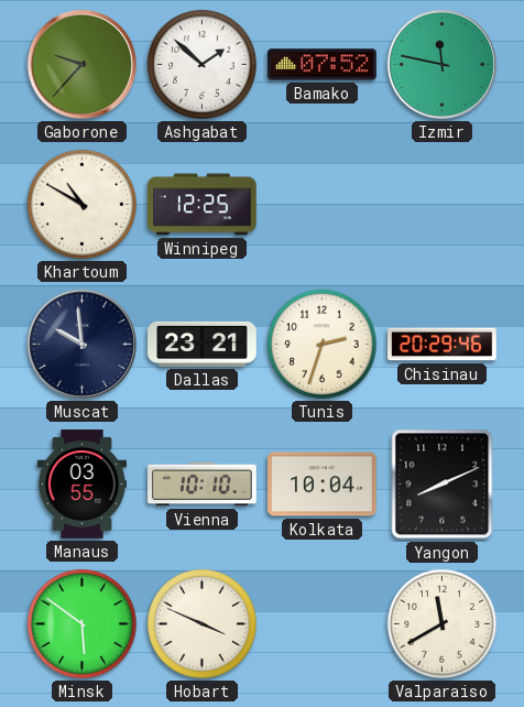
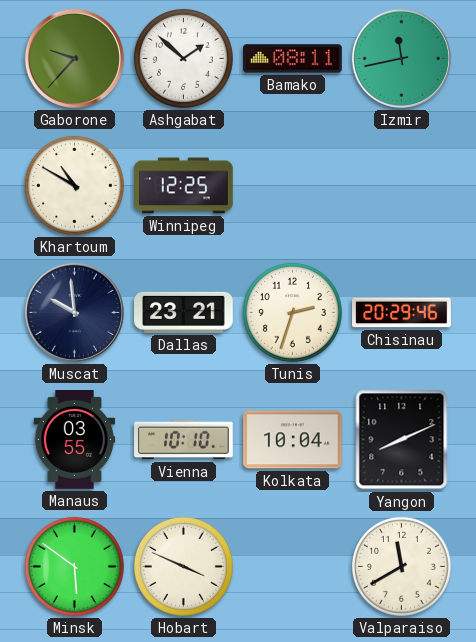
Bamako: 07:52 -> 08:11 (293, 59)
Izmir: 11:47 -> 11:43 (401, 58)
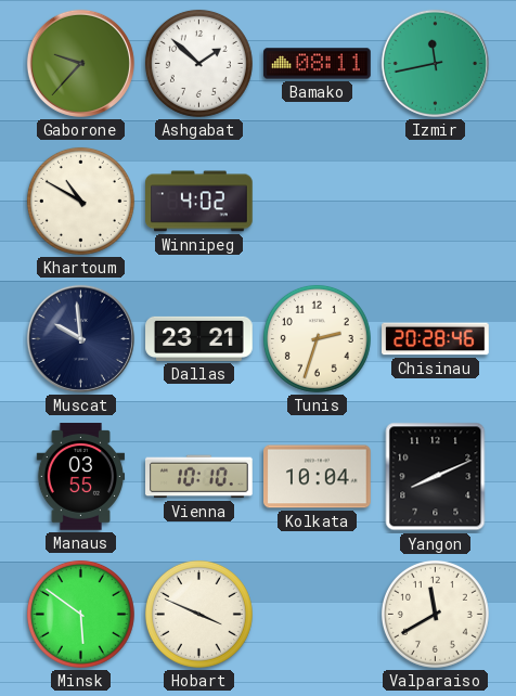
Winnipeg: 12:25 -> 4:02 (199, 202)
Chisinau: 20:29 -> 20:28 (436, 339)
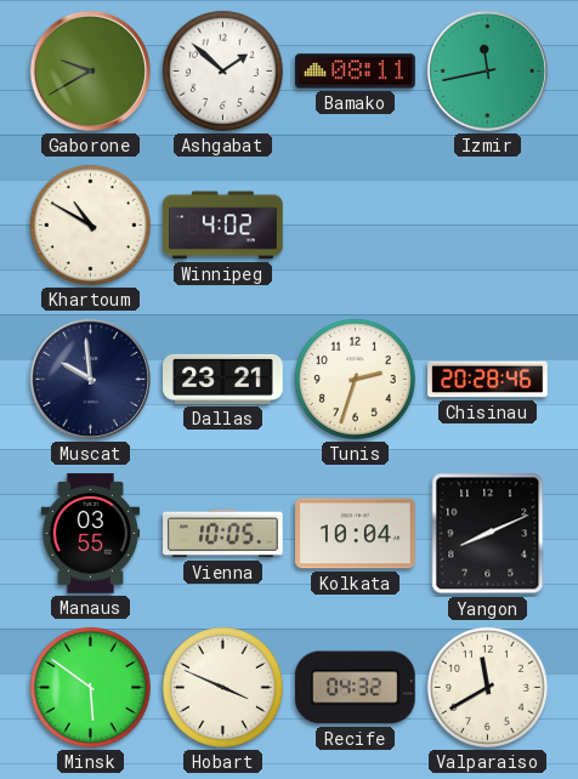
Gaborone: 9:37 -> 9:40 (90, 70)
Vienna: 10:10 -> 10:05 (223, 534)
Recife: none -> 04:32 (355, 688)
